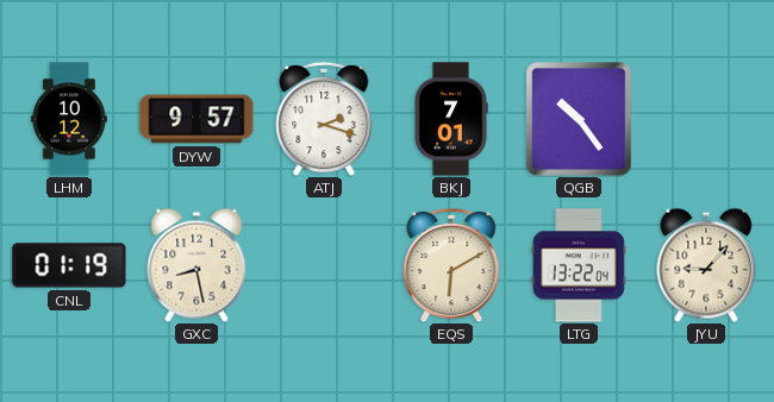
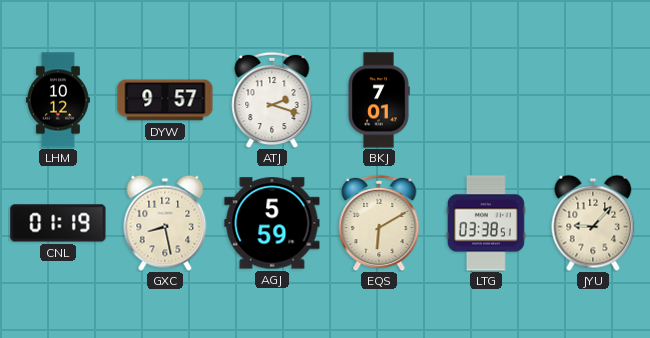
QGB: 10:24 -> none (579, 119)
AGJ: none -> 5:59 (272, 223)
LTG: 13:22 -> 03:38 (486, 223)
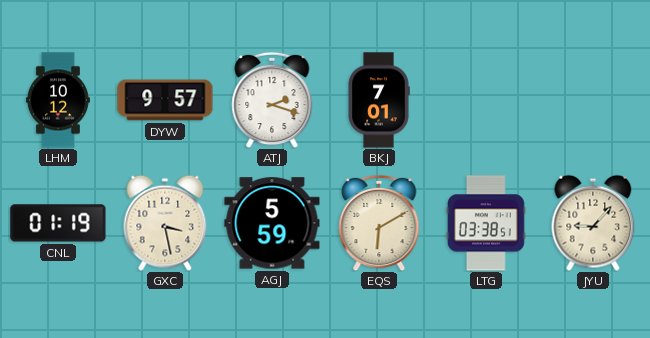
GXC: 8:28 -> 3:28 (165, 223)
